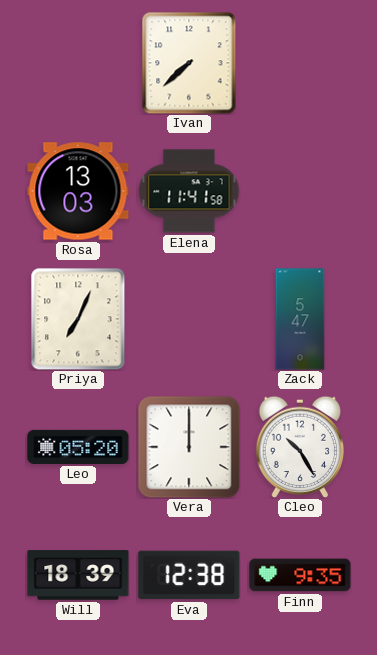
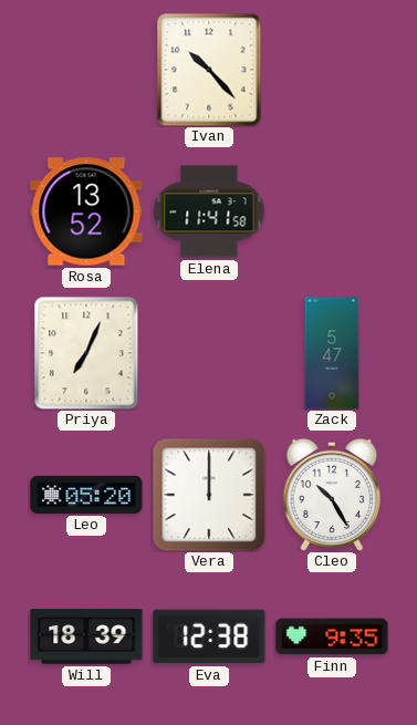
Ivan: 7:38 -> 10:23 (209, 70)
Rosa: 13:03 -> 13:52 (86, 211)
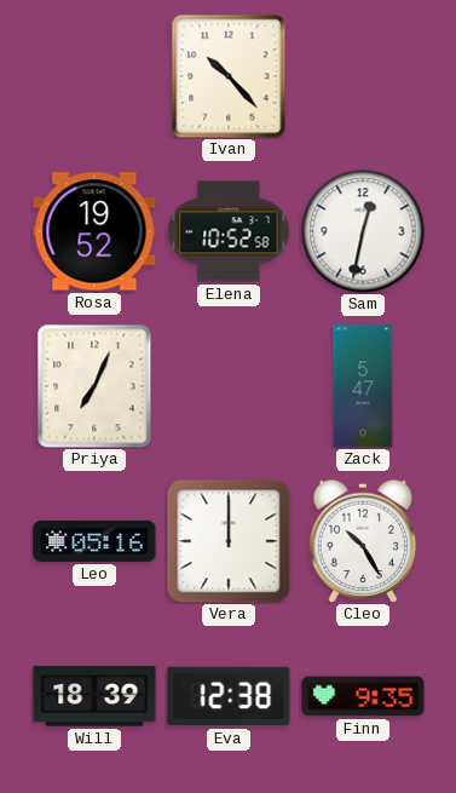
Rosa: 13:52 -> 19:52 (94, 231)
Elena: 11:41 -> 10:52 (229, 231)
Sam: none -> 12:32 (363, 231)
Leo: 05:20 -> 05:16 (94, 541)
